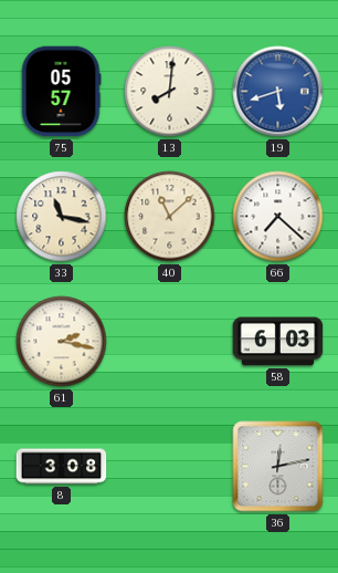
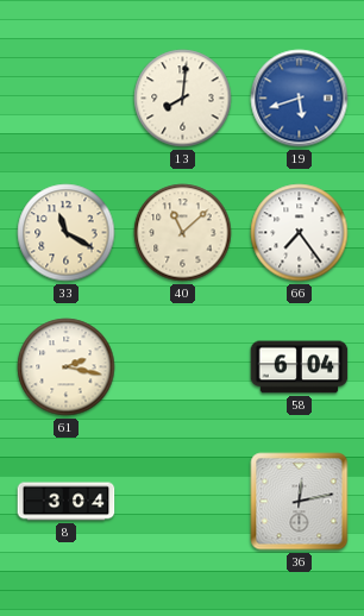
75: 05:57 -> none (61, 92)
33: 11:17 -> 11:20 (67, 233)
66: 7:22 -> 7:24 (300, 233)
58: 6:03 -> 6:04 (300, 367)
8: 3:08 -> 3:04 (67, 502)
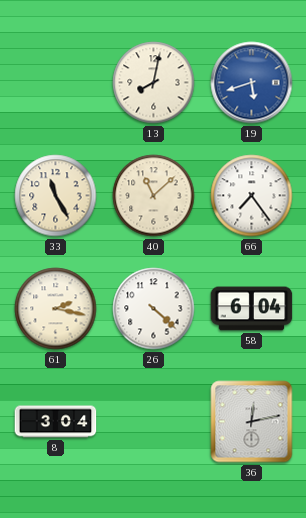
13: 8:01 -> 8:02 (154, 83)
33: 11:20 -> 11:25 (56, 196)
26: none -> 4:22 (154, 309)
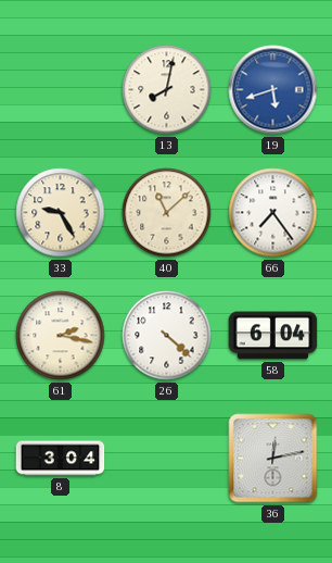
33: 11:25 -> 9:25 (61, 213)
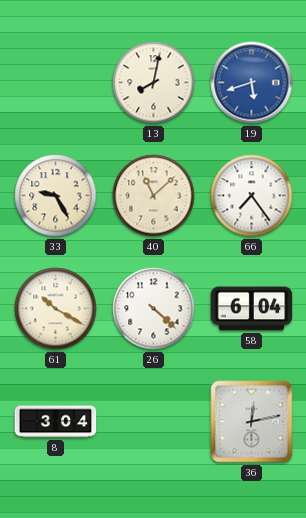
61: 2:17 -> 10:20 (56, 309)
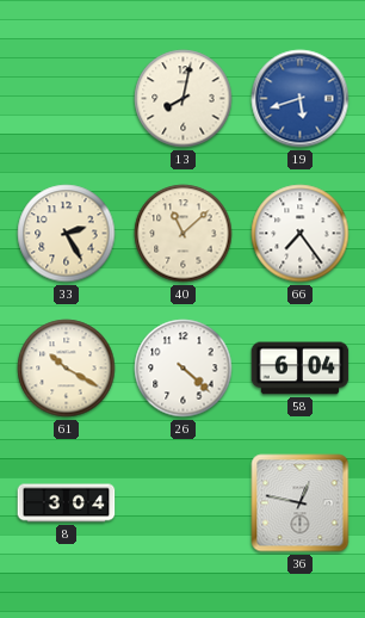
33: 9:25 -> 2:25 (67, 234)
36: 12:13 -> 12:47 (301, 503)
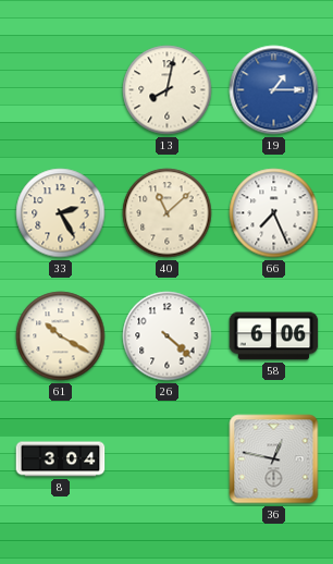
19: 5:42 -> 1:15 (274, 90)
66: 7:24 -> 7:26 (274, 213)
58: 6:04 -> 6:06 (274, 336)
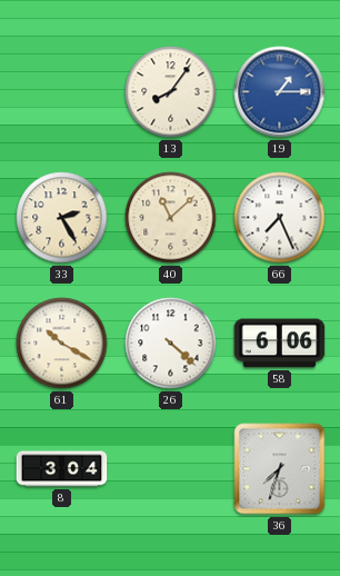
13: 8:02 -> 8:06 (171, 92)
36: 12:47 -> 7:33 (280, 469)
